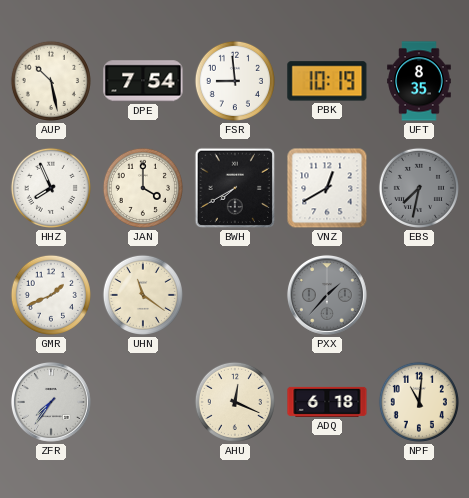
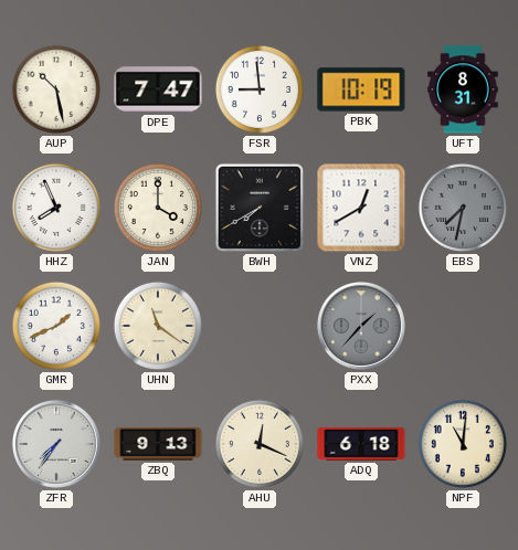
DPE: 7:54 -> 7:47 (158, 89)
UFT: 8:35 -> 8:31 (463, 89)
ZBQ: none -> 9:13 (158, 444)
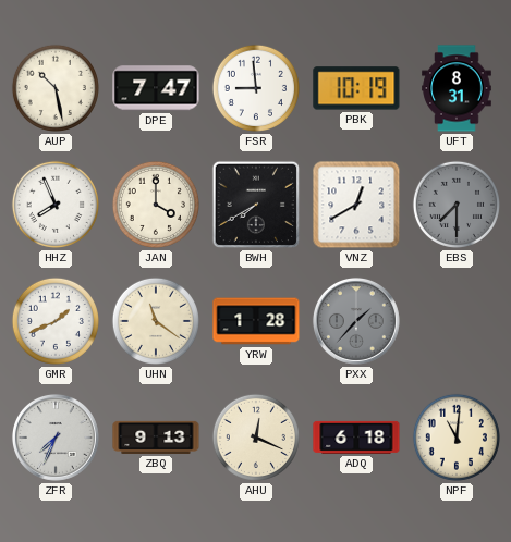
EBS: 7:32 -> 7:30 (457, 205)
YRW: none -> 1:28 (256, 321)
ZFR: 7:36 -> 7:34 (56, 438)
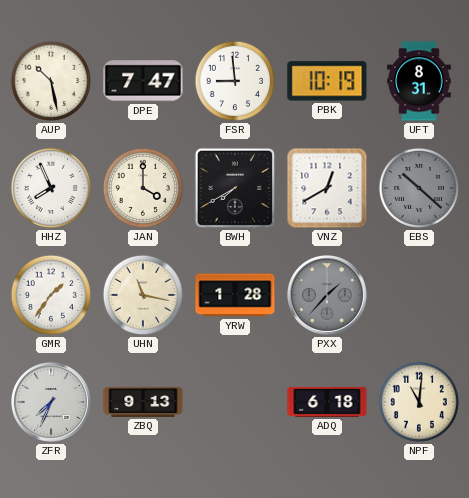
EBS: 7:30 -> 10:22 (419, 188)
GMR: 1:41 -> 1:36 (51, 295)
UHN: 11:21 -> 11:17 (143, 295)
AHU: 12:19 -> none (256, 438)
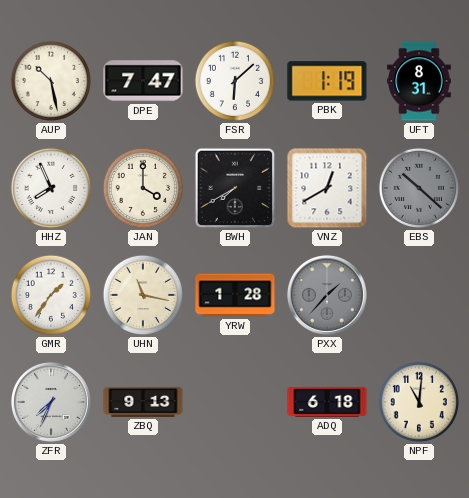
FSR: 8:59 -> 6:08 (235, 81)
PBK: 10:19 -> 1:19 (327, 81)
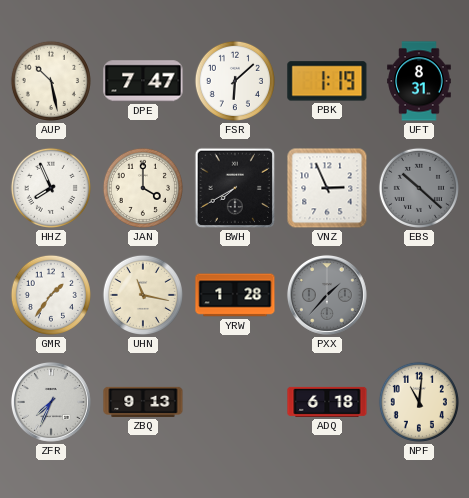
VNZ: 12:40 -> 2:56 (327, 188)
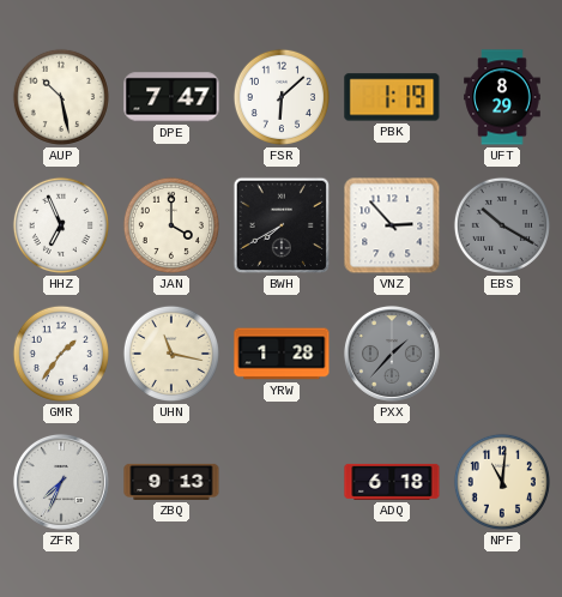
UFT: 8:31 -> 8:29 (502, 97)
HHZ: 7:56 -> 6:56 (61, 225)
VNZ: 2:56 -> 2:53 (392, 225)
EBS: 10:22 -> 10:20 (502, 225)
